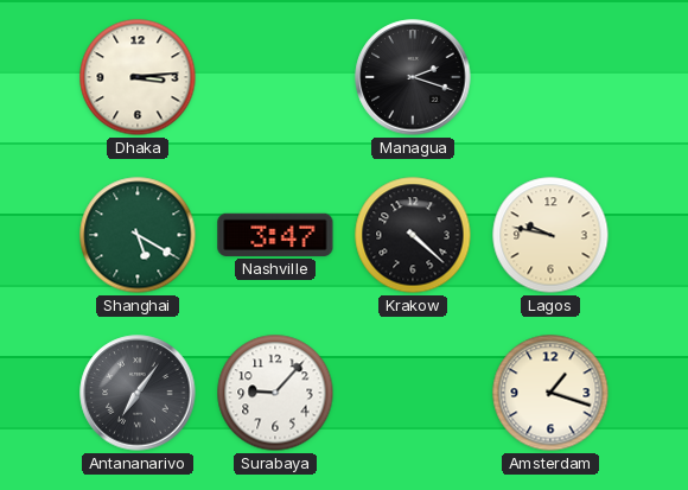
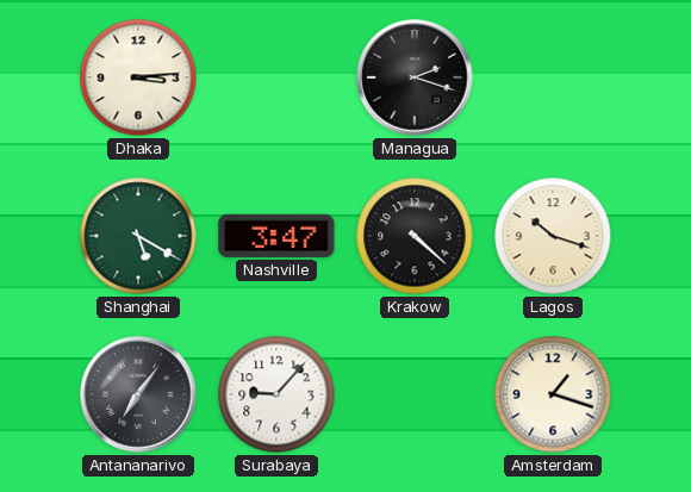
Lagos: 9:47 -> 10:18 (553, 236)
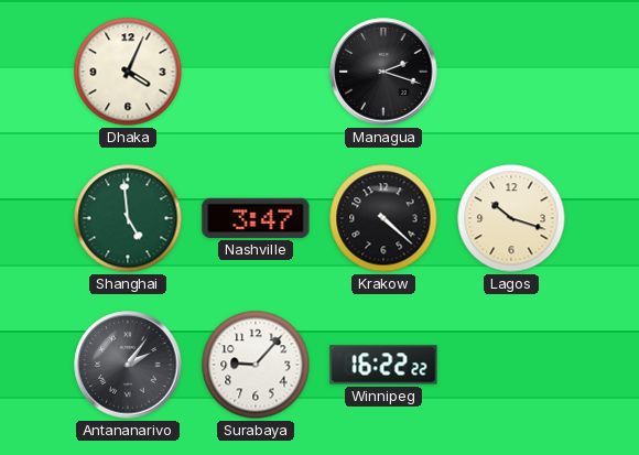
Dhaka: 3:14 -> 4:04 (128, 72)
Shanghai: 5:20 -> 4:59 (128, 218)
Antananarivo: 7:06 -> 2:06 (128, 365)
Winnipeg: none -> 16:22 (383, 365)
Amsterdam: 1:18 -> none (553, 394)
